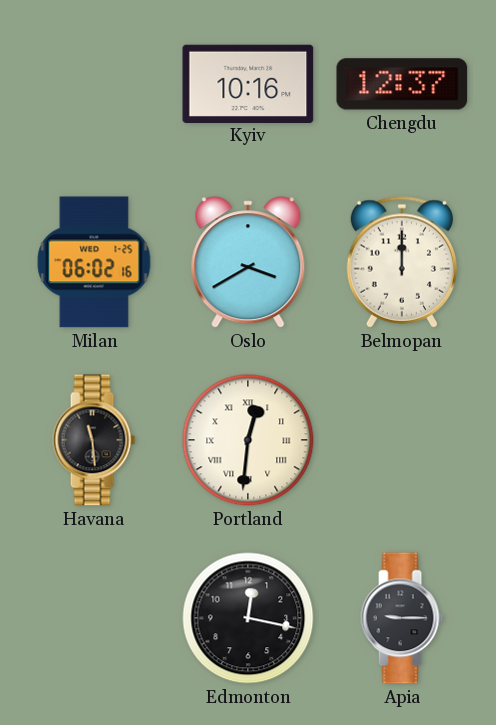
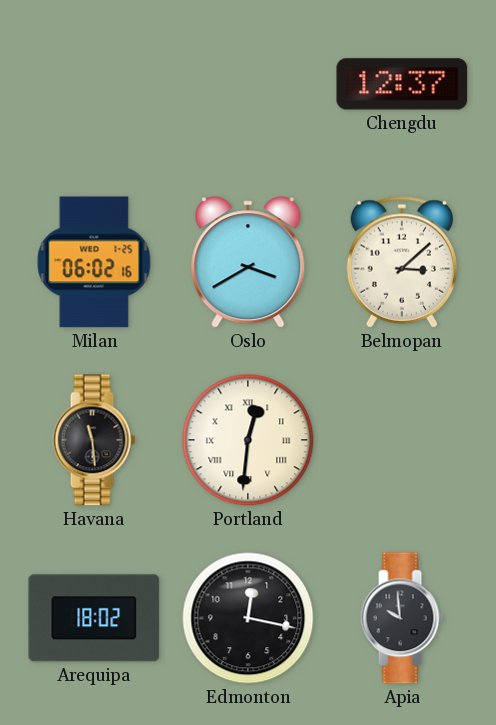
Kyiv: 10:16 -> none (248, 83)
Belmopan: 12:00 -> 3:08 (402, 262)
Arequipa: none -> 18:02 (94, 618)
Apia: 9:15 -> 9:59 (402, 618)
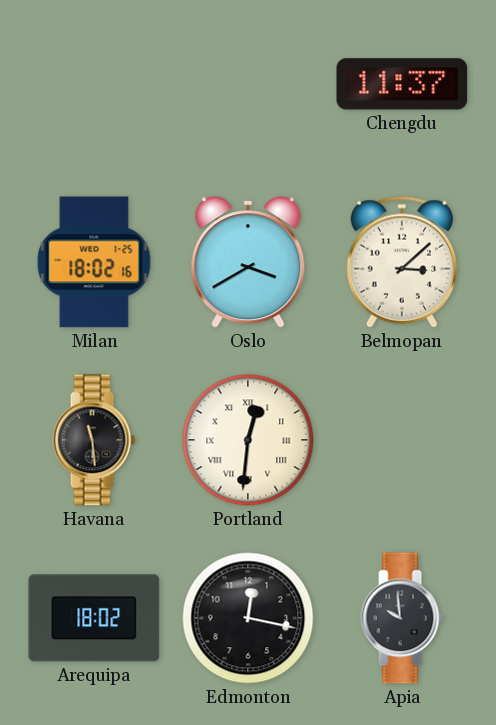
Chengdu: 12:37 -> 11:37 (402, 84)
Milan: 06:02 -> 18:02 (94, 262)
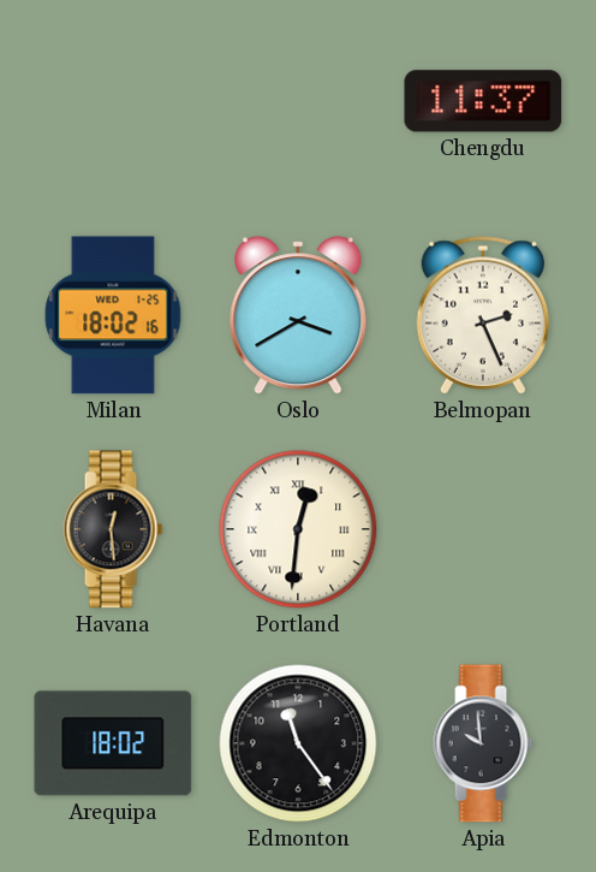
Belmopan: 3:08 -> 2:26 (483, 315)
Havana: 11:29 -> 12:29 (113, 529)
Edmonton: 12:17 -> 11:24 (298, 743)
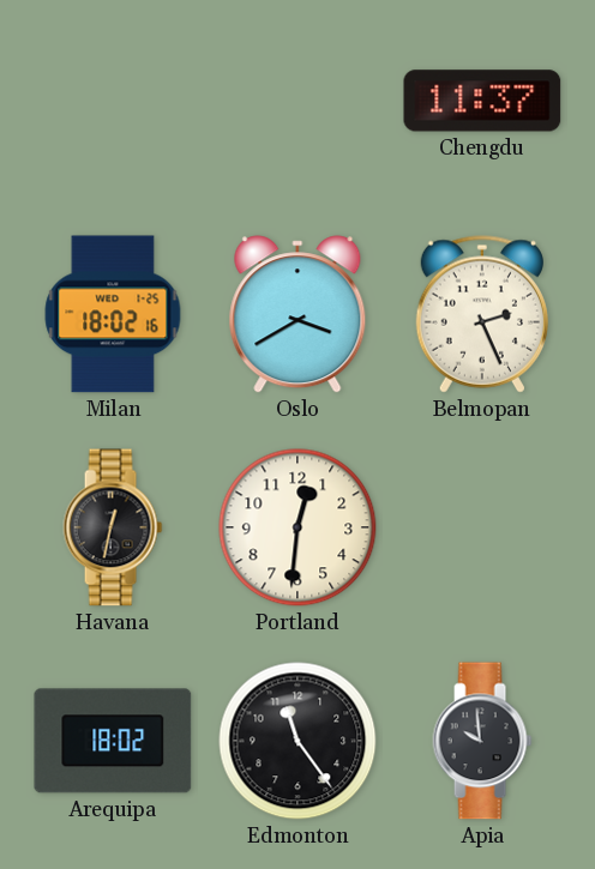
Havana: 12:29 -> 12:32 (113, 527)
Portland numerals: Roman -> Arabic (297, 527)
